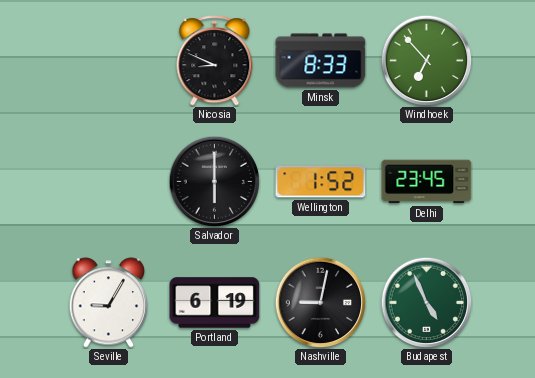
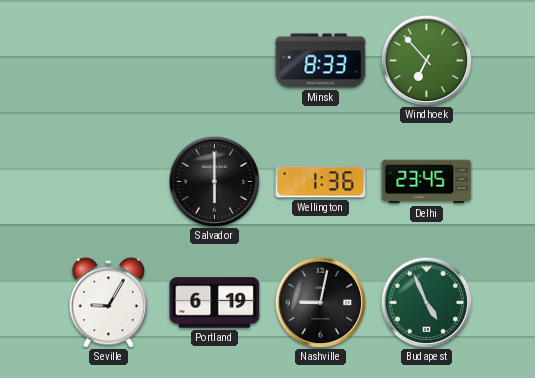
Nicosia: 8:49 -> none (215, 61)
Wellington: 1:52 -> 1:36 (321, 182)
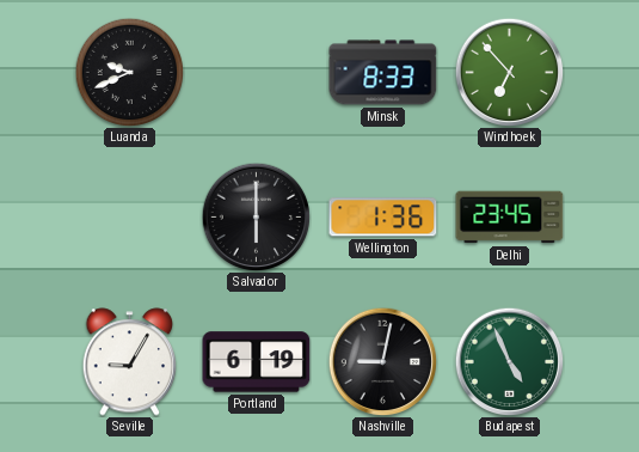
Luanda: none -> 9:41 (129, 72)
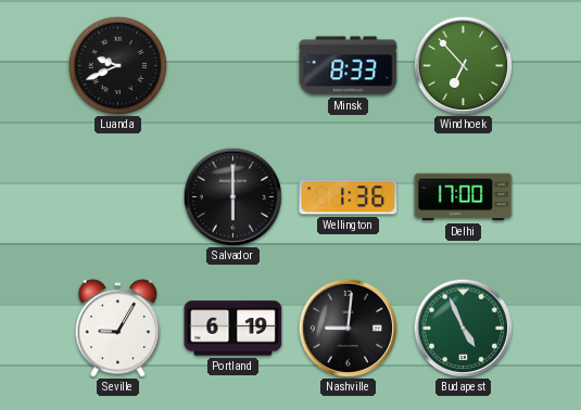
Delhi: 23:45 -> 17:00 (464, 197)
Nashville: 9:02 -> 9:01 (348, 328)
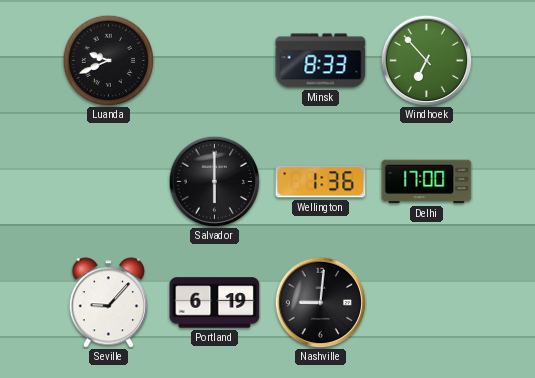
Seville: 9:05 -> 9:07 (109, 303)
Budapest: 4:56 -> none (463, 328)
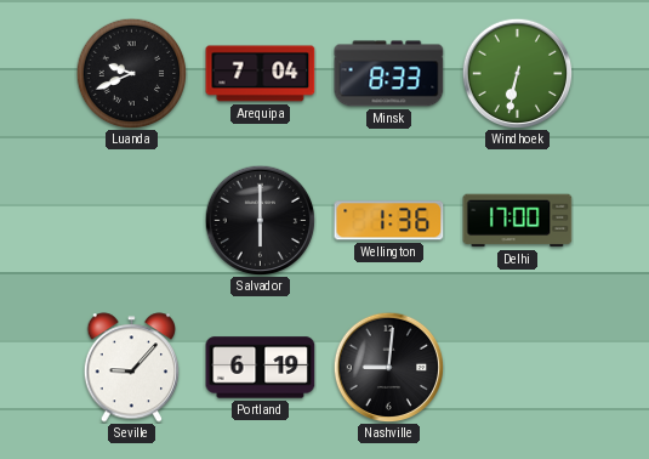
Arequipa: none -> 7:04 (261, 74)
Windhoek: 6:53 -> 6:32 (517, 73)
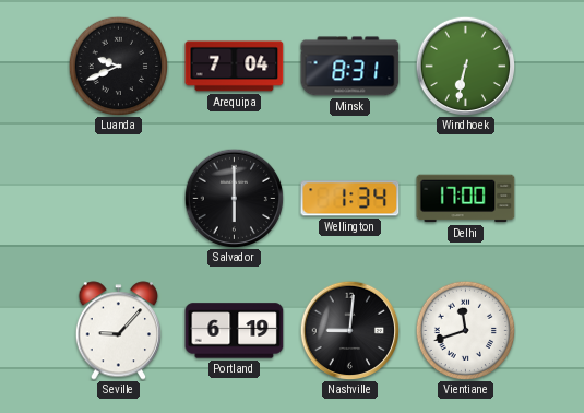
Minsk: 8:33 -> 8:31 (350, 67)
Wellington: 1:36 -> 1:34 (350, 199)
Vientiane: none -> 11:42 (465, 330)
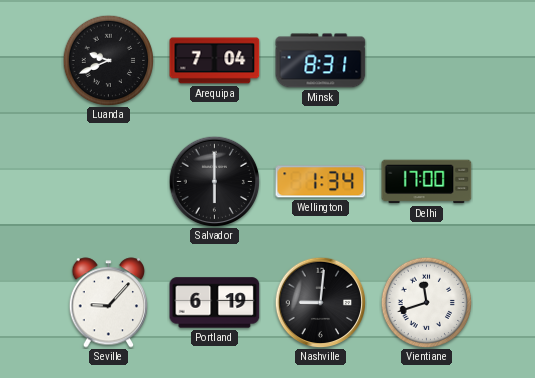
Windhoek: 6:32 -> none (465, 66)
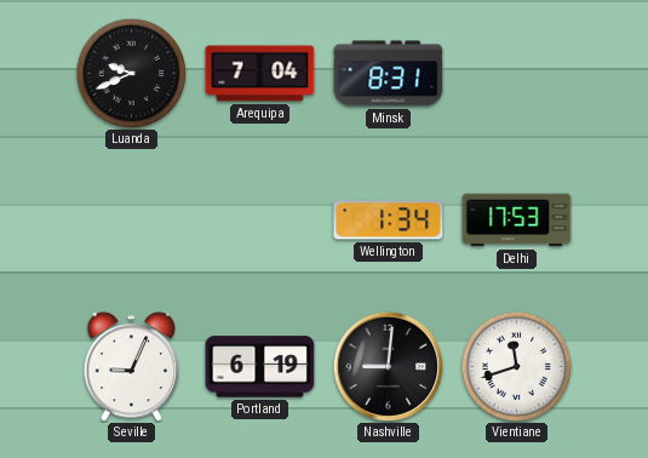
Salvador: 6:00 -> none (214, 181)
Delhi: 17:00 -> 17:53 (517, 221)
Seville: 9:07 -> 9:04 (132, 367)
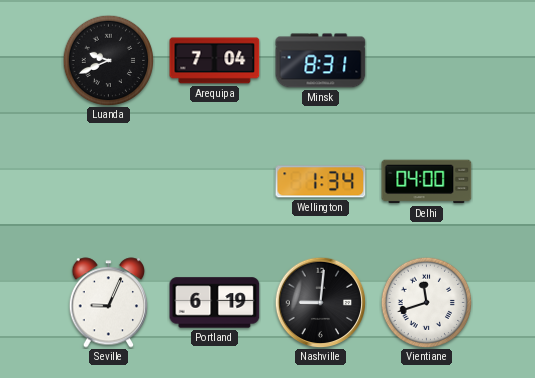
Delhi: 17:53 -> 04:00 (427, 182)
